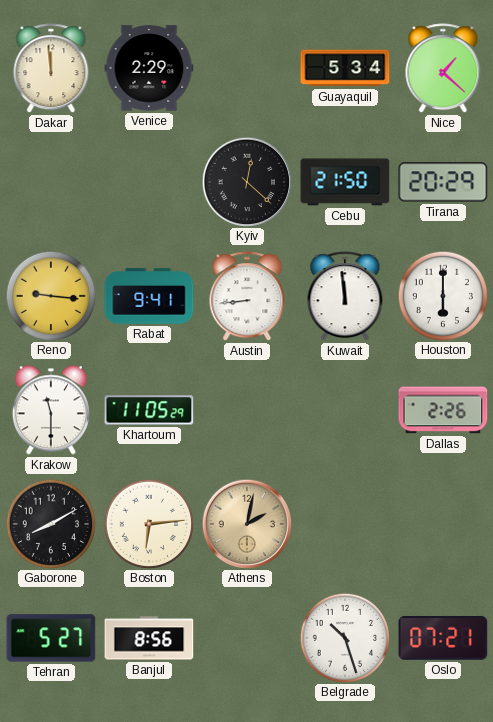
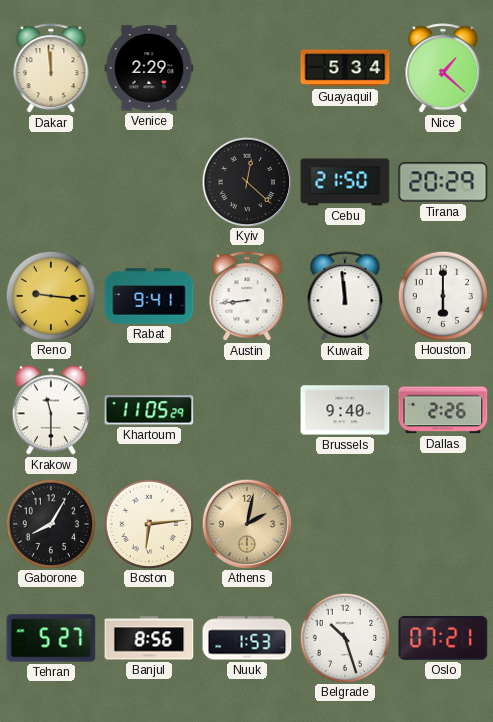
Brussels: none -> 9:40 (345, 410)
Gaborone: 8:10 -> 8:05 (50, 523)
Nuuk: none -> 1:53 (247, 638)
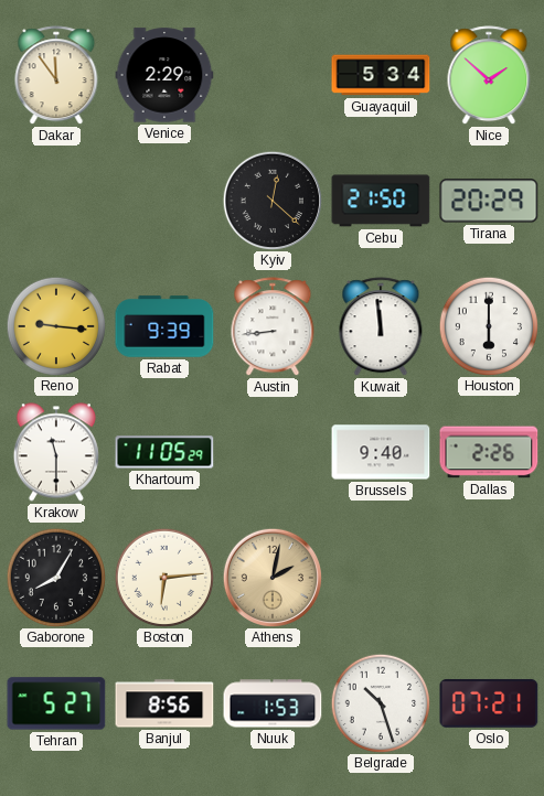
Dakar: 11:59 -> 11:54 (56, 76)
Nice: 1:22 -> 1:52 (489, 76)
Rabat: 9:41 -> 9:39 (164, 326)
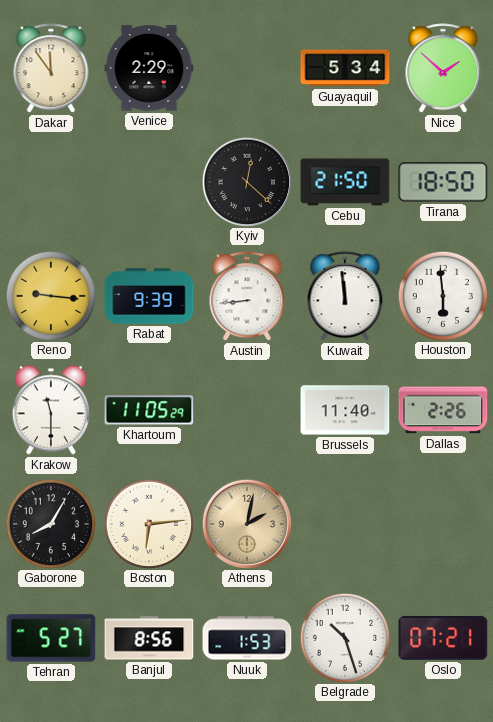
Tirana: 20:29 -> 18:50 (443, 182)
Houston: 6:00 -> 5:59 (442, 295)
Brussels: 9:40 -> 11:40 (345, 410)
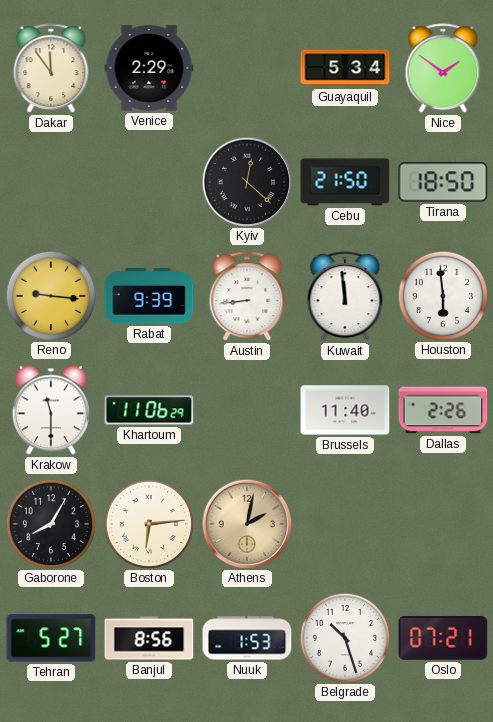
Nice: 1:52 -> 1:51 (443, 69)
Khartoum: 11:05 -> 11:06 (149, 410)
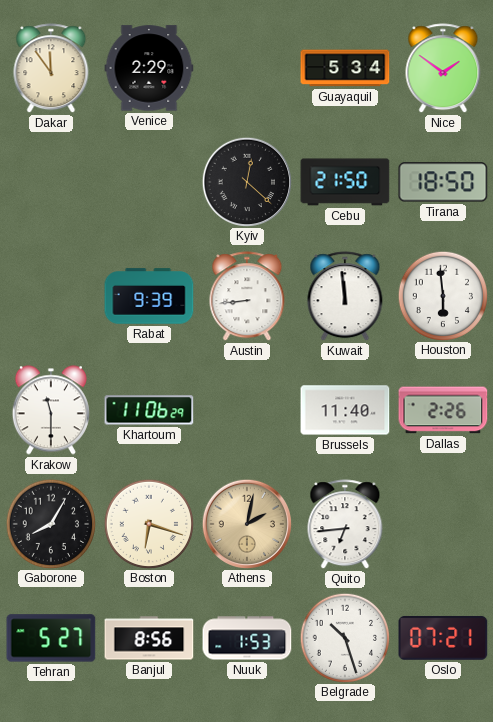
Reno: 9:16 -> none (50, 295)
Boston: 6:14 -> 6:18 (148, 523)
Quito: none -> 6:44 (345, 525)
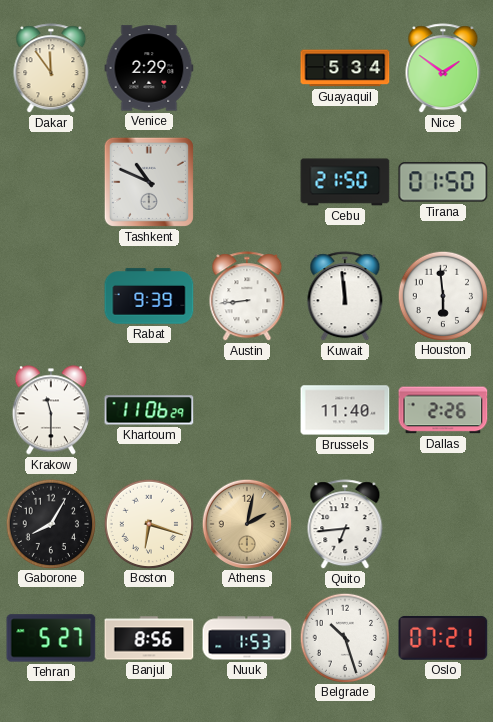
Tashkent: none -> 10:49 (149, 182)
Kyiv: 12:22 -> none (246, 181)
Tirana: 18:50 -> 01:50 (443, 182)
